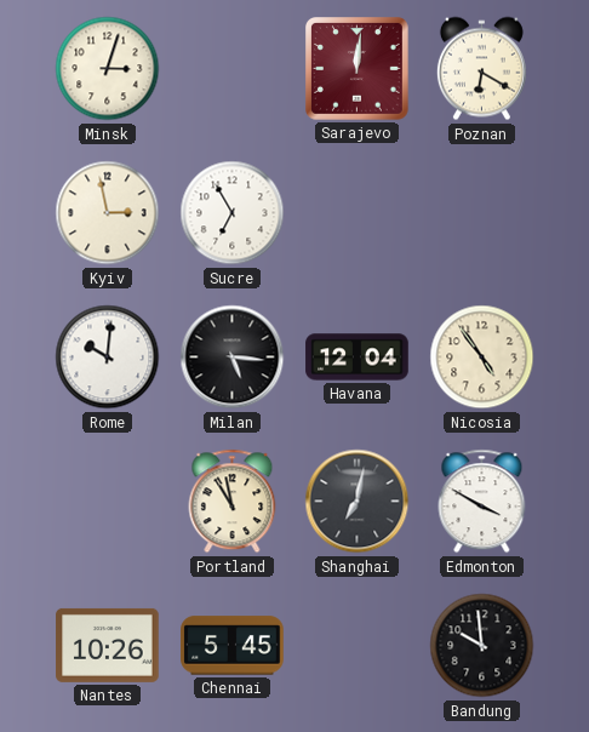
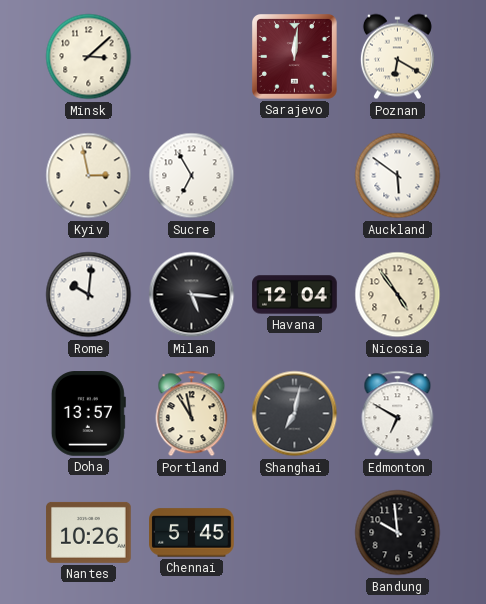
Minsk: 3:03 -> 3:08 (89, 57)
Auckland: none -> 5:51 (398, 176)
Doha: none -> 13:57 (88, 414)
Edmonton: 3:50 -> 6:50 (398, 414)
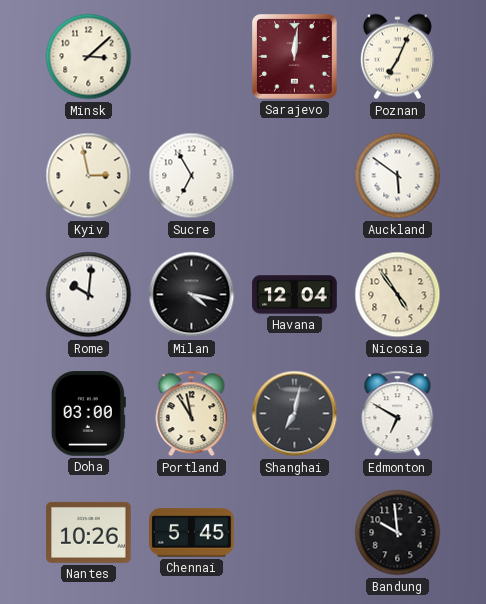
Poznan: 6:20 -> 7:04 (397, 57)
Milan: 5:16 -> 4:17 (192, 295)
Doha: 13:57 -> 03:00 (88, 414)
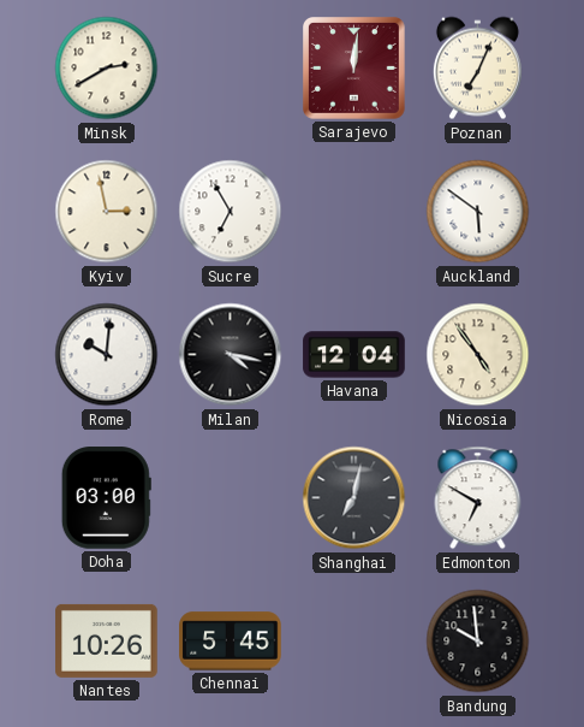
Minsk: 3:08 -> 2:40 (107, 69)
Portland: 10:58 -> none (192, 414)
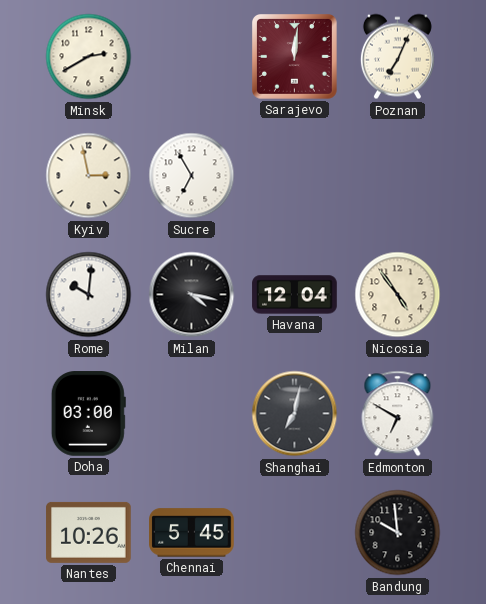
Auckland: 5:51 -> none (478, 212)
